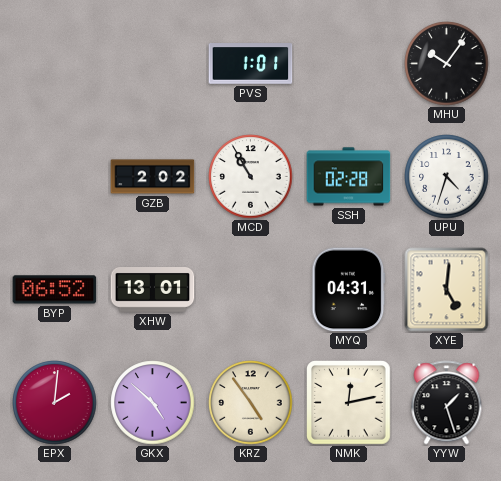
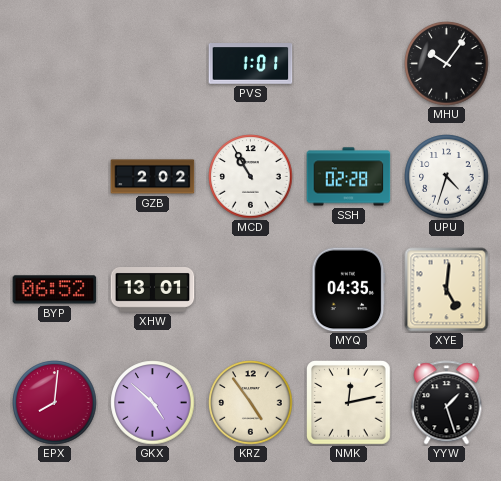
MYQ: 04:31 -> 04:35 (349, 290)
EPX: 2:01 -> 8:01 (55, 403)
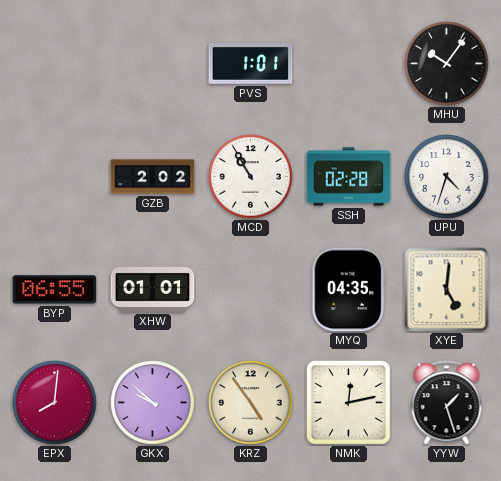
BYP: 06:52 -> 06:55 (55, 290)
XHW: 13:01 -> 01:01 (153, 290)
GKX: 4:52 -> 9:52 (153, 403)
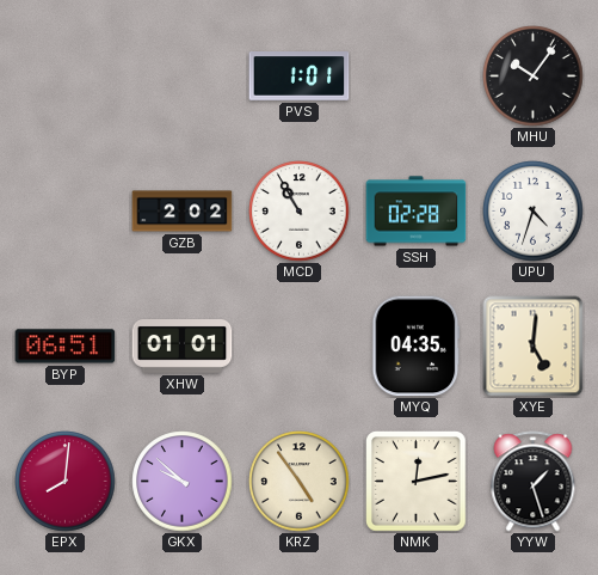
BYP: 06:55 -> 06:51 (66, 347)
